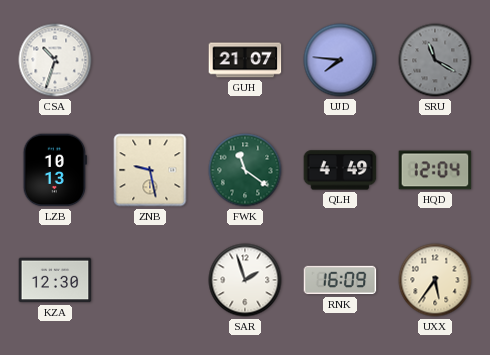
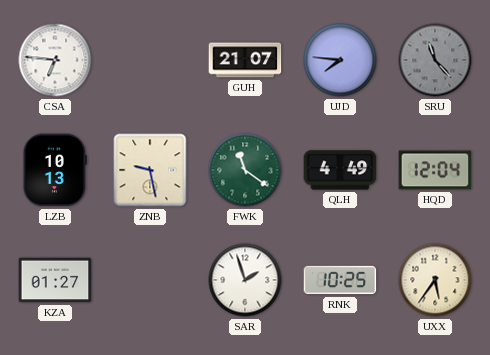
CSA: 10:33 -> 6:46 (55, 60)
SRU: 11:20 -> 11:23 (435, 60)
KZA: 12:30 -> 01:27 (55, 280)
RNK: 16:09 -> 10:25 (340, 280)
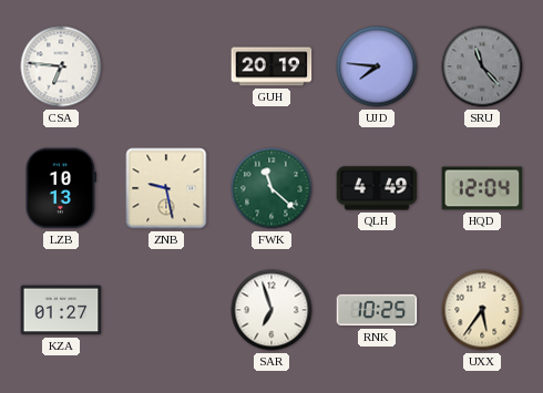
GUH: 21:07 -> 20:19 (271, 66)
FWK: 11:21 -> 11:22 (271, 188)
SAR: 1:57 -> 6:57 (271, 310)
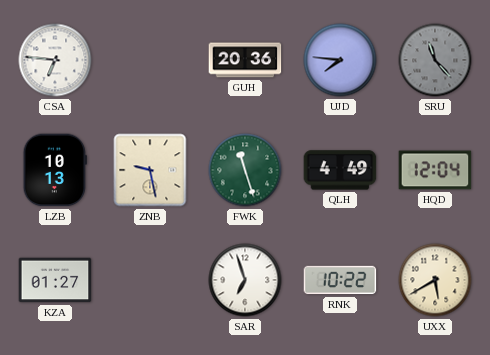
GUH: 20:19 -> 20:36 (245, 60)
FWK: 11:22 -> 11:27 (245, 170)
RNK: 10:25 -> 10:22 (340, 280)
UXX: 5:36 -> 5:40 (435, 280)
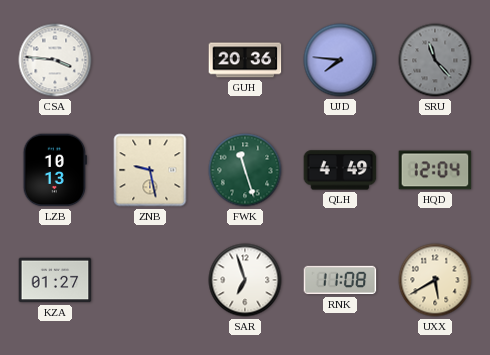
CSA: 6:46 -> 3:46 (55, 60)
RNK: 10:22 -> 11:08 (340, 280)
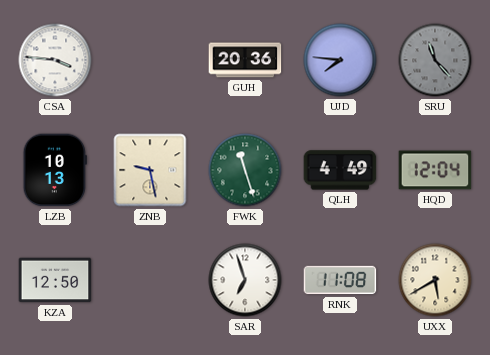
KZA: 01:27 -> 12:50 (55, 280)
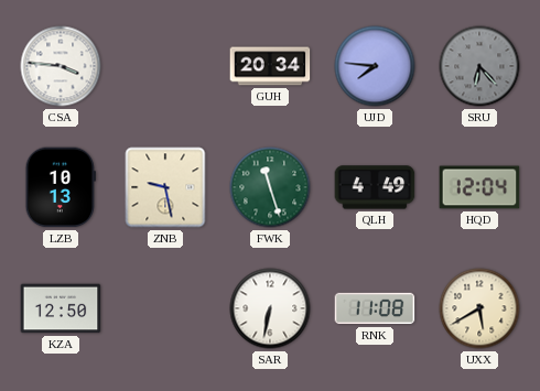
GUH: 20:36 -> 20:34 (270, 66)
SRU: 11:23 -> 6:23 (479, 66)
SAR: 6:57 -> 6:32 (270, 308)
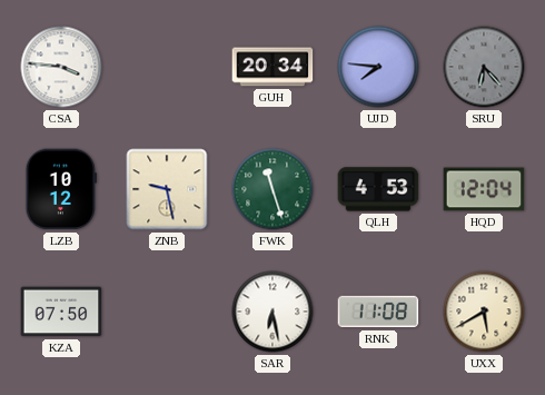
LZB: 10:13 -> 10:12 (61, 189)
QLH: 4:49 -> 4:53 (378, 189)
KZA: 12:50 -> 07:50 (61, 312)
SAR: 6:32 -> 6:28 (272, 312)
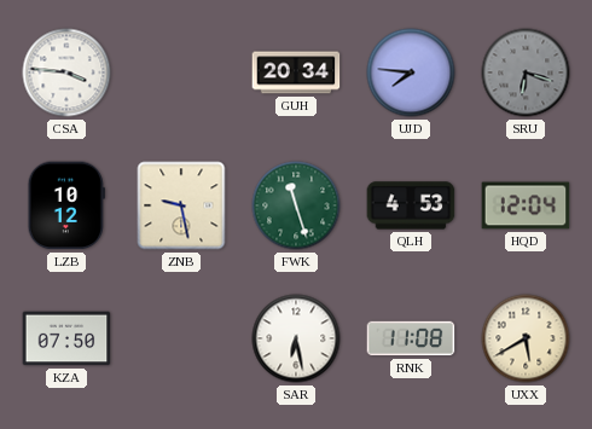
SRU: 6:23 -> 6:18 (526, 73)
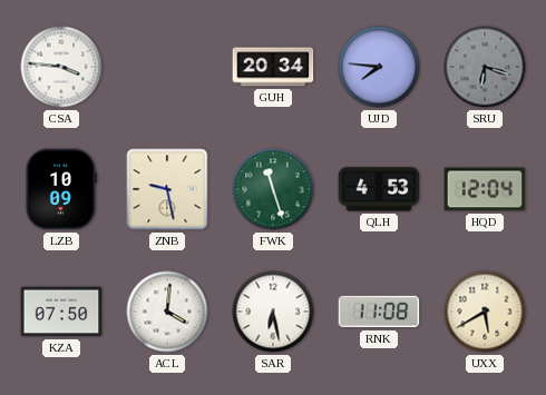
LZB: 10:12 -> 10:09 (61, 189)
ACL: none -> 4:01 (167, 312)
